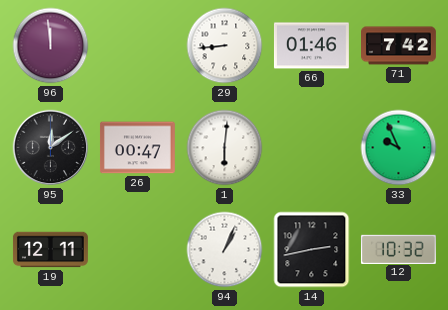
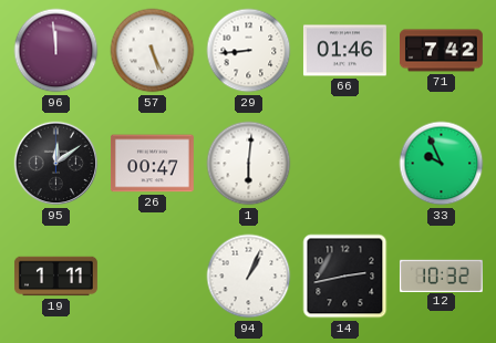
57: none -> 5:26 (153, 51)
19: 12:11 -> 1:11 (55, 277)
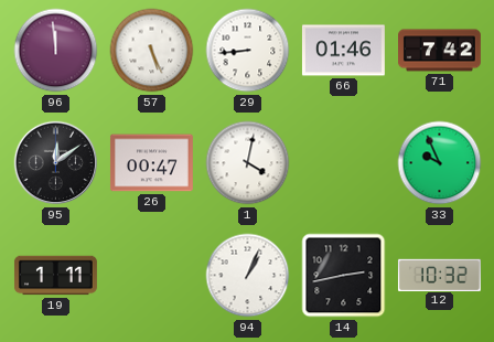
1: 6:01 -> 4:02 (248, 163)
